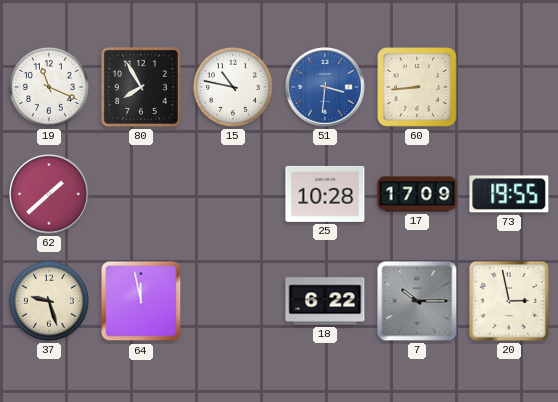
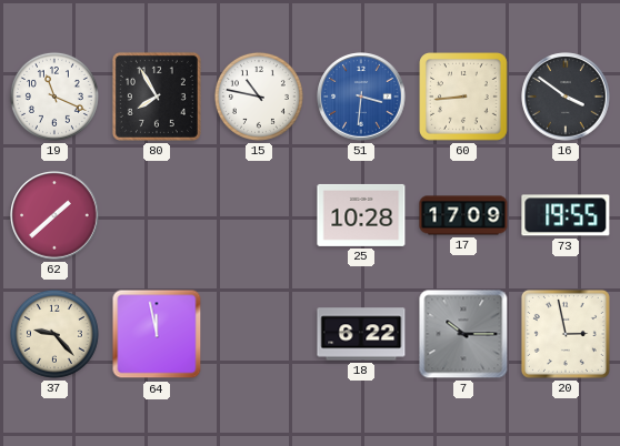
16: none -> 3:51 (566, 97)
37: 9:27 -> 9:23 (54, 334)
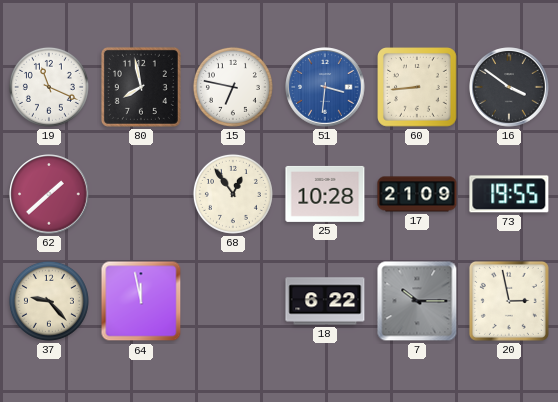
80: 7:55 -> 7:58 (141, 87)
15: 10:47 -> 6:47 (233, 87)
68: none -> 12:54 (233, 194)
17: 17:09 -> 21:09 (417, 194)
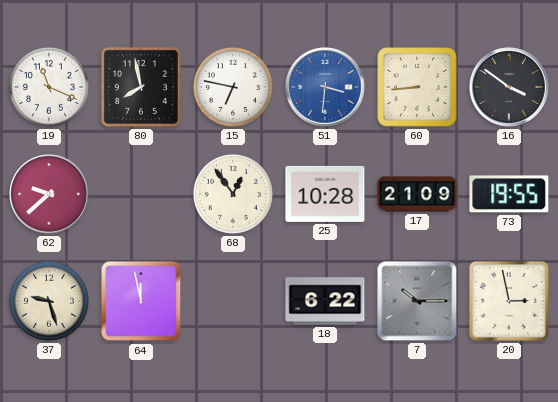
62: 1:38 -> 9:38 (49, 194)
37: 9:23 -> 9:27 (49, 301)
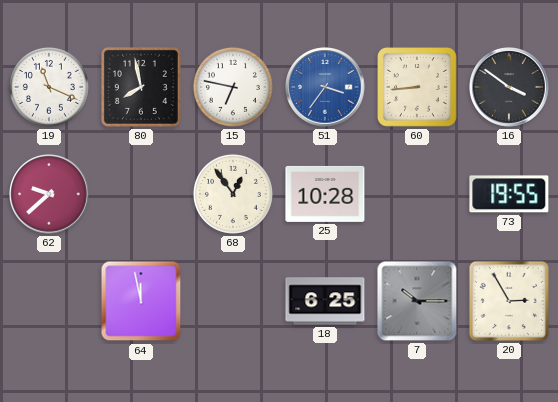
51: 3:31 -> 3:36 (325, 87)
17: 21:09 -> none (417, 194)
37: 9:27 -> none (49, 301)
18: 6:22 -> 6:25 (325, 301)
20: 2:58 -> 2:55 (509, 301)
